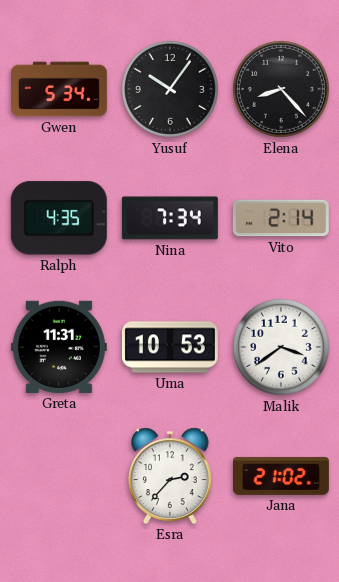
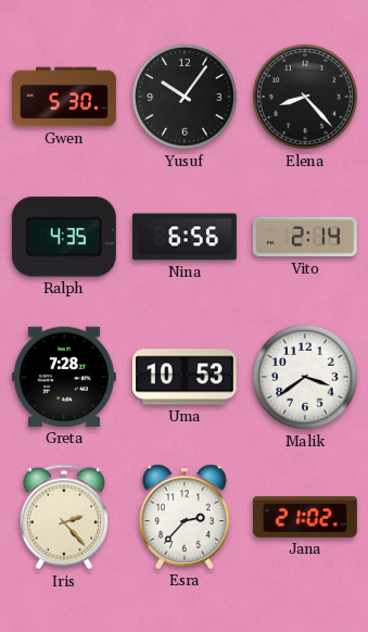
Gwen: 5:34 -> 5:30 (64, 97)
Nina: 7:34 -> 6:56 (185, 237)
Greta: 11:31 -> 7:28 (64, 377)
Iris: none -> 2:23 (64, 517)
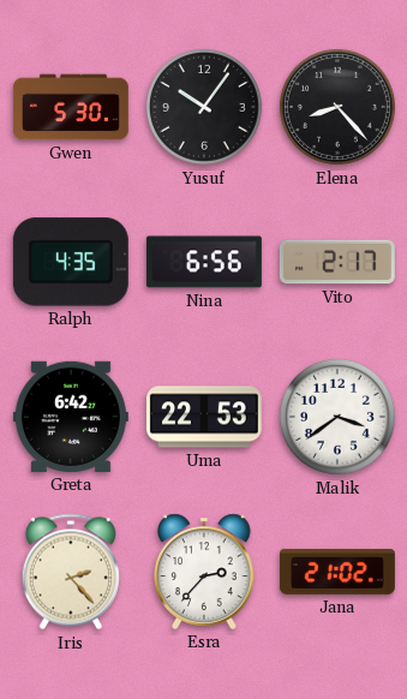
Vito: 2:14 -> 2:17 (337, 262)
Greta: 7:28 -> 6:42 (71, 417)
Uma: 10:53 -> 22:53 (204, 417)
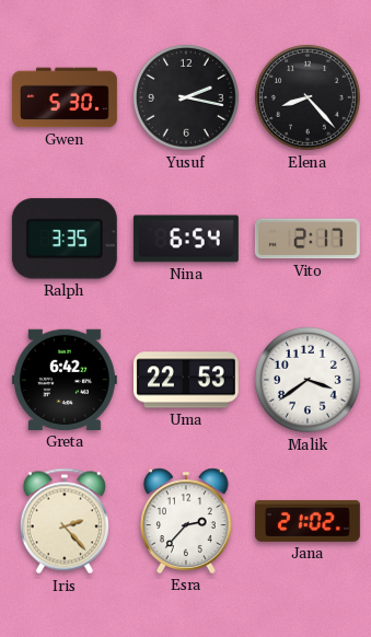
Yusuf: 10:06 -> 2:17 (186, 97)
Ralph: 4:35 -> 3:35 (65, 239)
Nina: 6:56 -> 6:54 (186, 239)
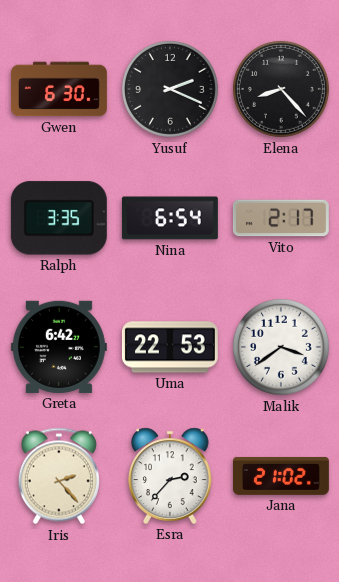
Gwen: 5:30 -> 6:30 (59, 89)
Yusuf: 2:17 -> 2:19 (170, 89)
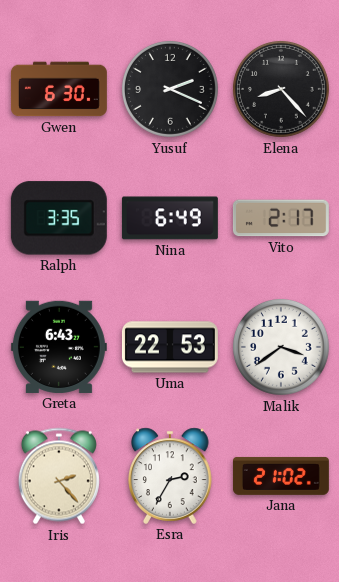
Nina: 6:54 -> 6:49 (170, 218)
Greta: 6:42 -> 6:43 (59, 347)
Esra: 2:37 -> 2:35 (170, 476)
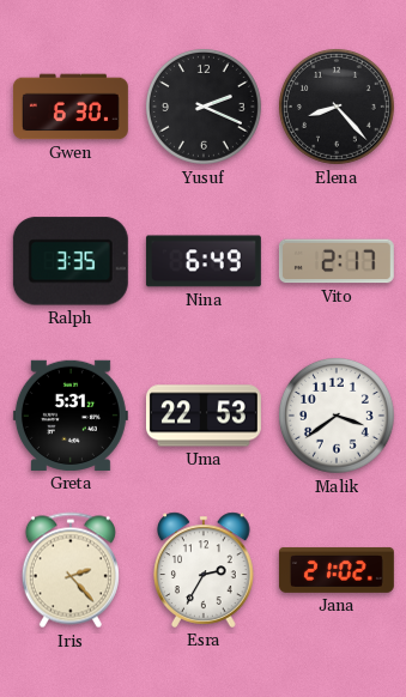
Greta: 6:43 -> 5:31 (71, 416)
